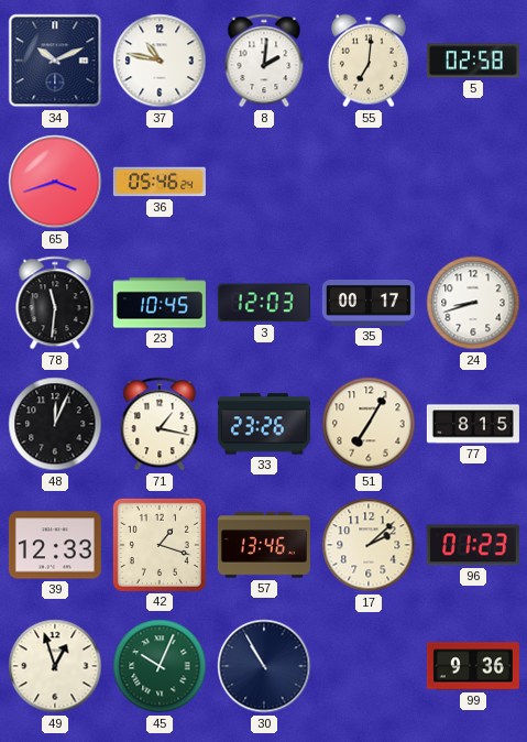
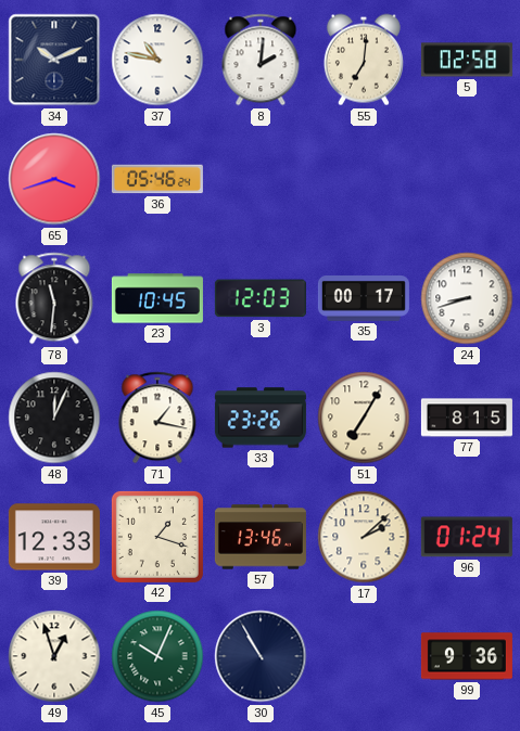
96: 01:23 -> 01:24 (467, 537)
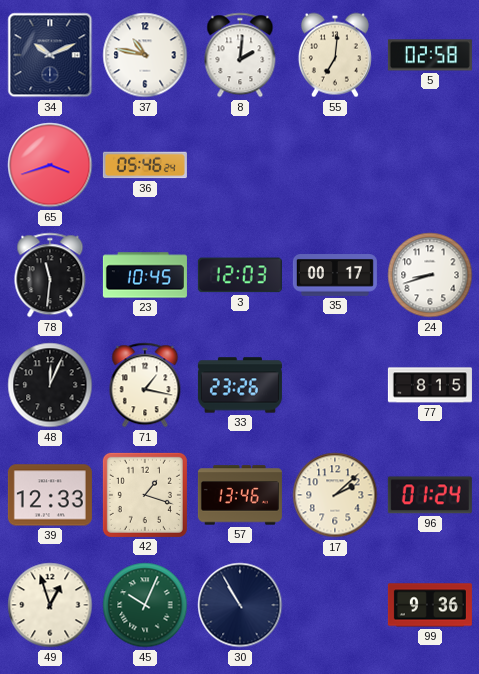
51: 7:05 -> none (364, 418)
